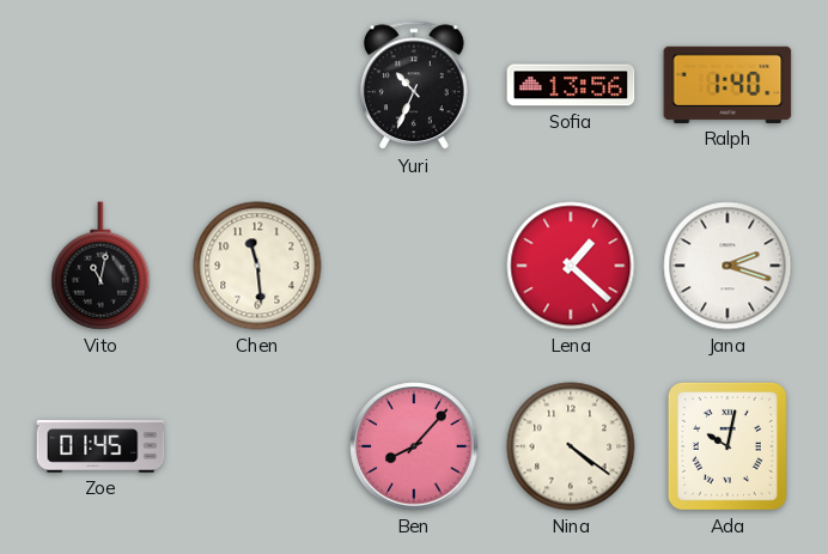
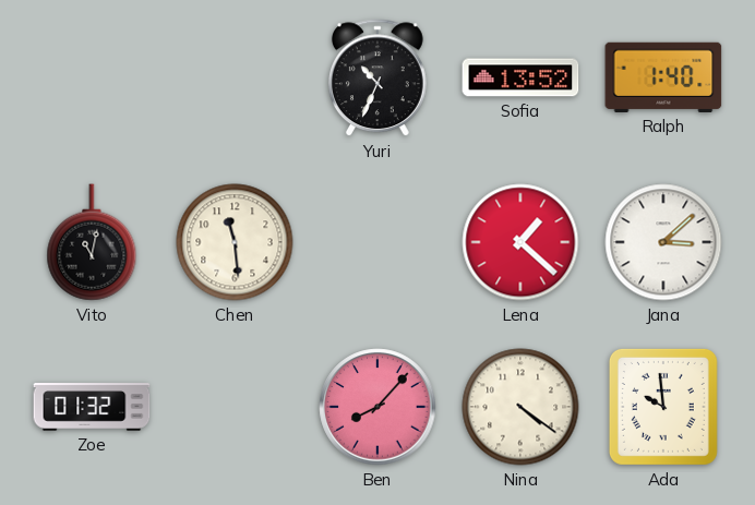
Sofia: 13:56 -> 13:52 (520, 77)
Jana: 2:18 -> 3:08 (663, 242)
Zoe: 01:45 -> 01:32 (92, 407)
Ada: 10:02 -> 9:59 (663, 407)
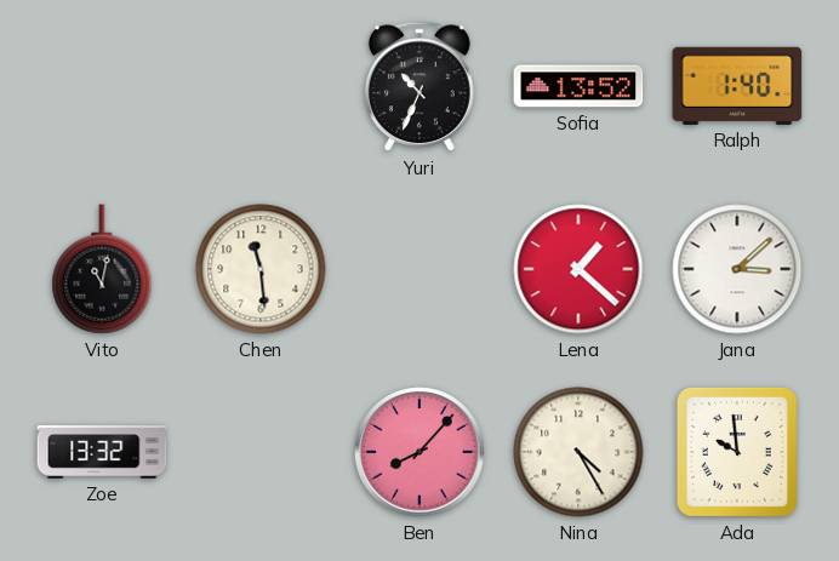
Zoe: 01:32 -> 13:32 (102, 452)
Nina: 4:21 -> 4:25 (578, 452)
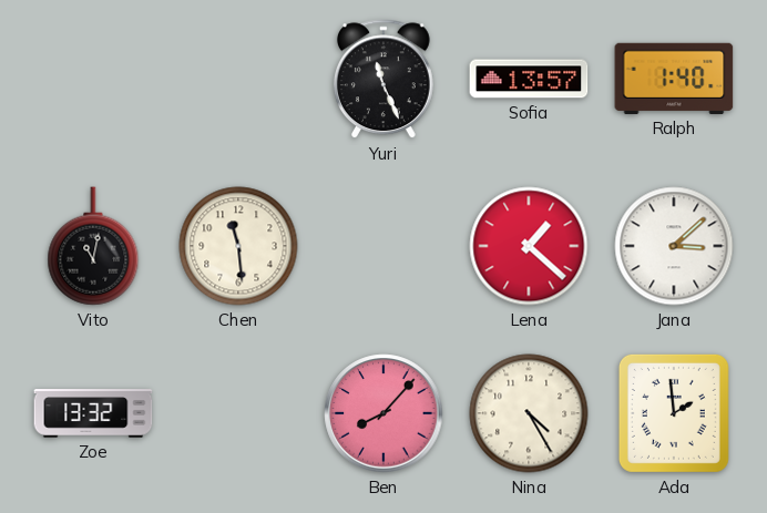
Yuri: 10:34 -> 11:26 (383, 80)
Sofia: 13:52 -> 13:57 (529, 79)
Ada: 9:59 -> 1:59 (674, 413)
